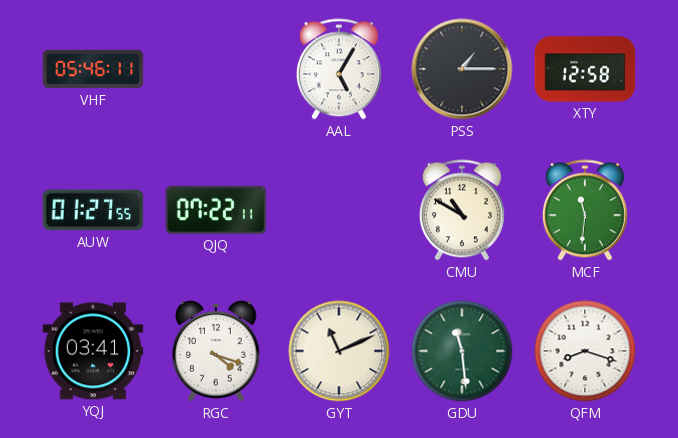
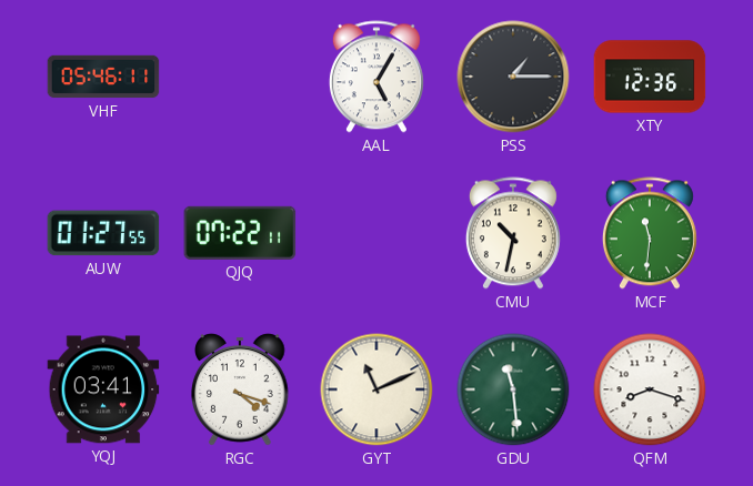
XTY: 12:58 -> 12:36 (650, 77)
CMU: 10:50 -> 10:32 (513, 233)
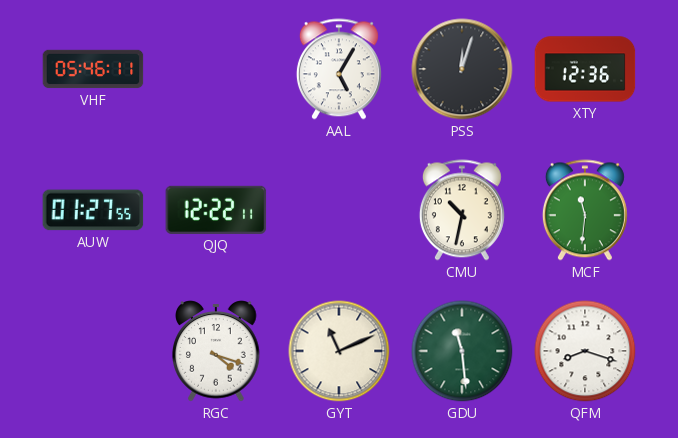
PSS: 1:15 -> 12:03 (462, 69)
QJQ: 07:22 -> 12:22 (216, 210)
YQJ: 03:41 -> none (103, 389)
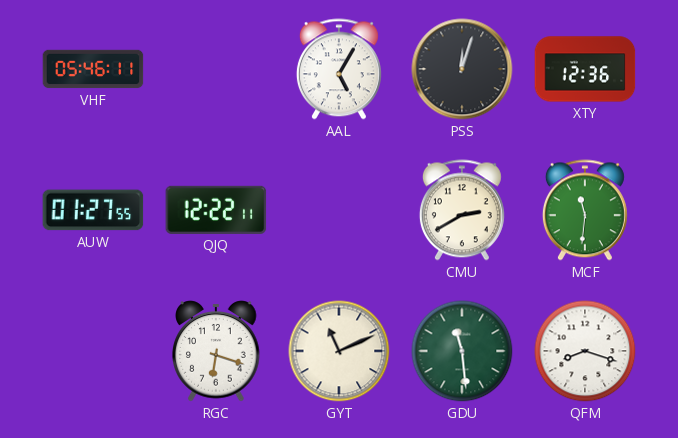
CMU: 10:32 -> 2:40 (462, 210)
RGC: 4:18 -> 6:18 (216, 351)
